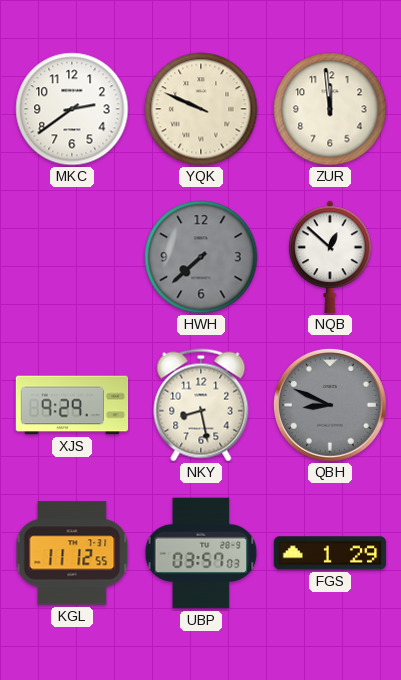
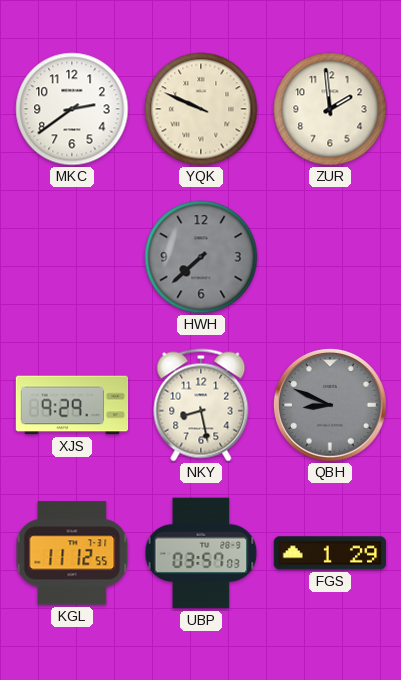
ZUR: 11:59 -> 1:59 (330, 109)
NQB: 12:52 -> none (330, 257)
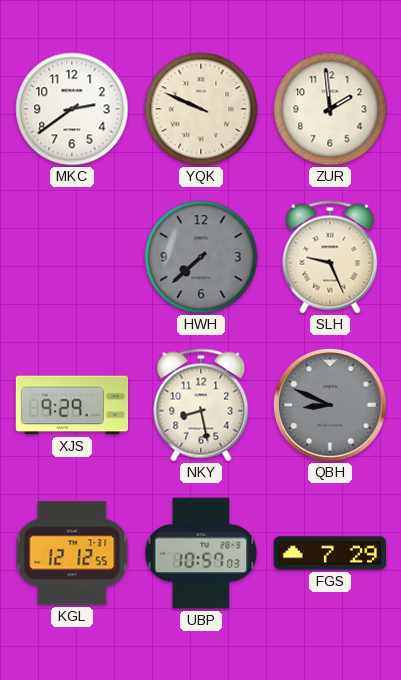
SLH: none -> 9:26 (330, 257)
KGL: 11:12 -> 12:12 (72, 553)
UBP: 03:57 -> 10:57 (201, 553)
FGS: 1:29 -> 7:29 (330, 553)
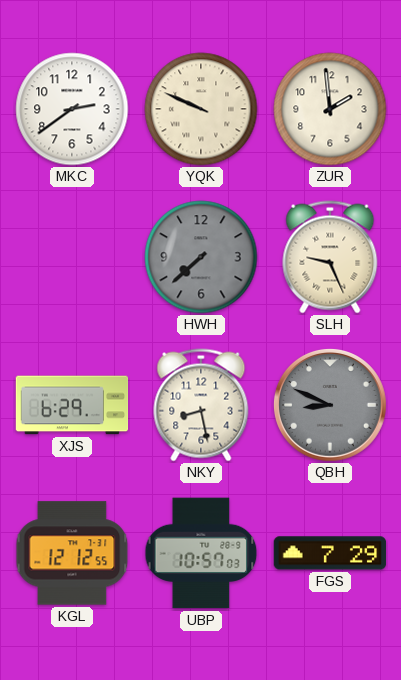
XJS: 9:29 -> 6:29 (72, 405)
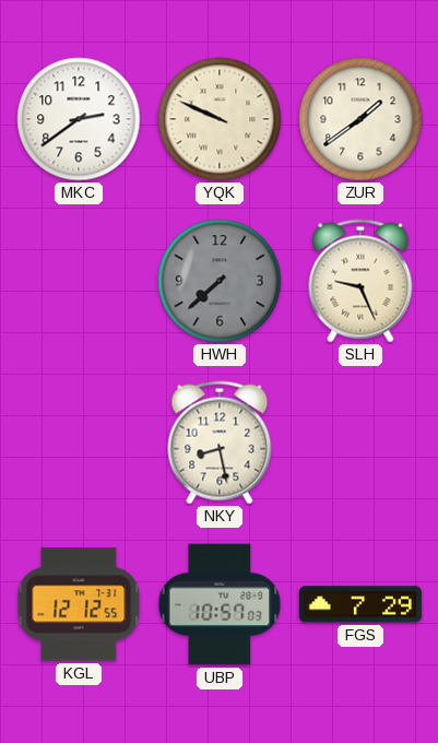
ZUR: 1:59 -> 1:39 (360, 119)
XJS: 6:29 -> none (72, 405)
QBH: 8:49 -> none (331, 406)
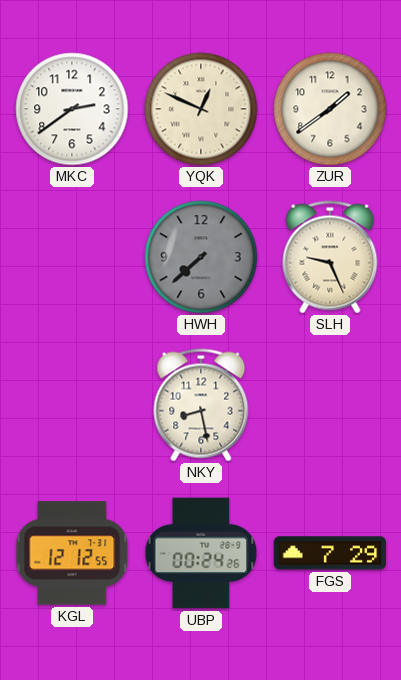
YQK: 9:49 -> 12:49 (201, 109)
UBP: 10:57 -> 00:24 (201, 553)
